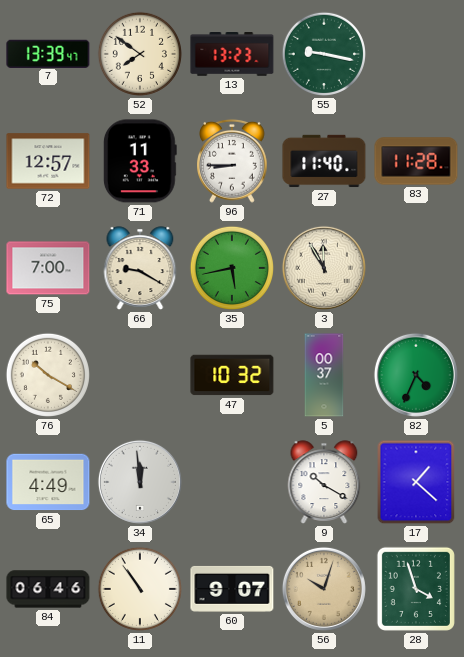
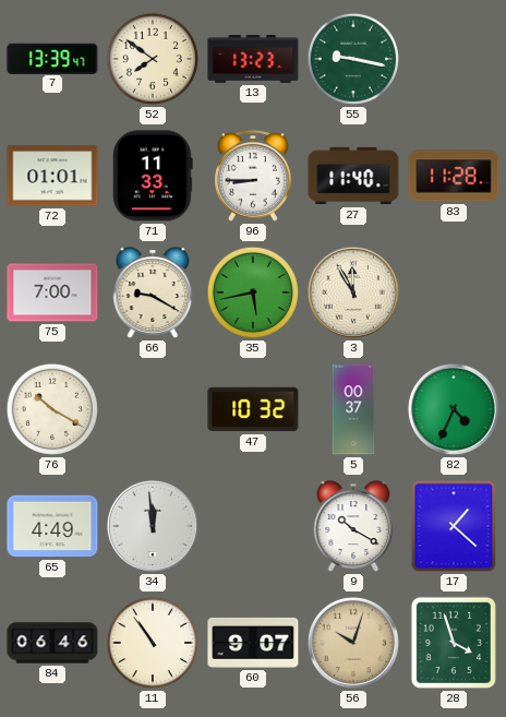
72: 12:57 -> 01:01 (52, 176)
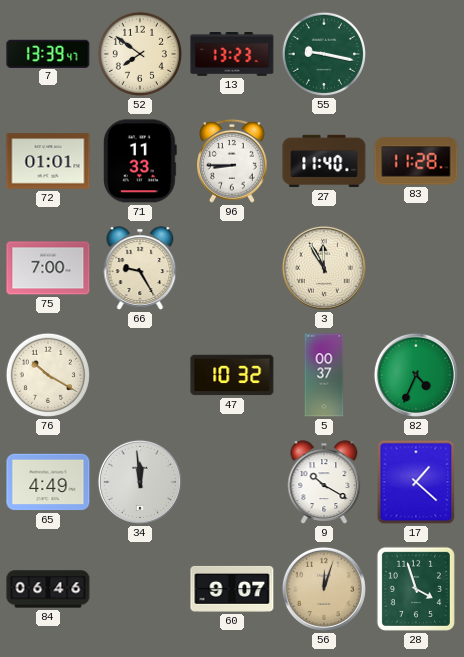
66: 9:20 -> 9:25 (140, 268)
35: 5:43 -> none (253, 292)
11: 10:54 -> none (153, 643)
56: 10:03 -> 12:03 (324, 589)
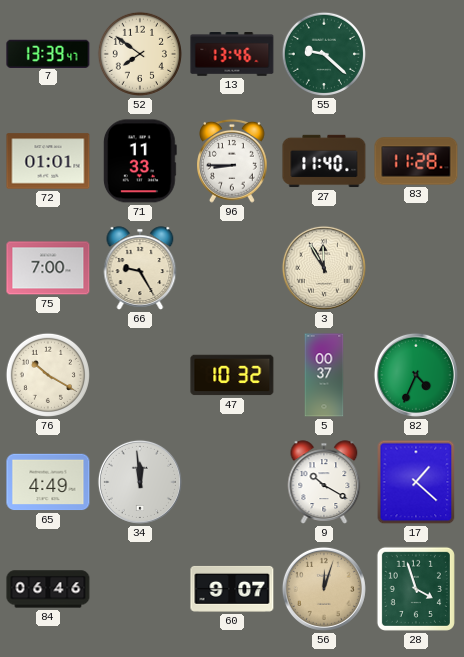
13: 13:23 -> 13:46 (232, 55)
55: 9:17 -> 9:22 (324, 54)
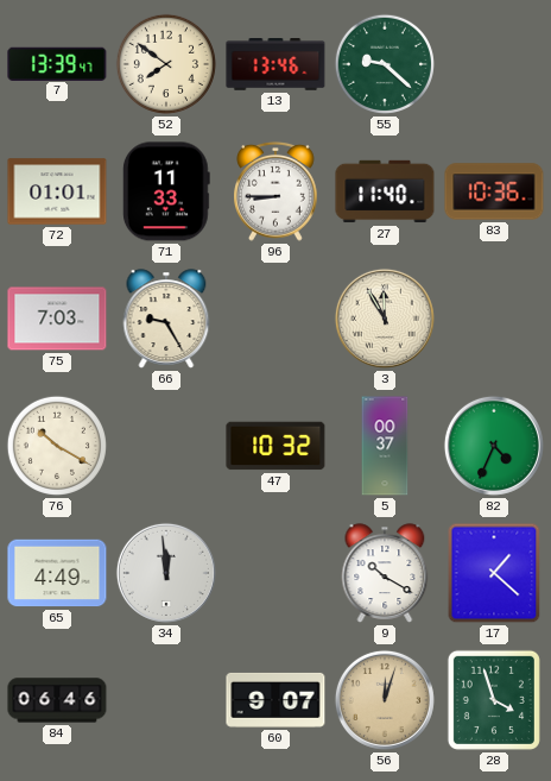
83: 11:28 -> 10:36 (494, 191)
75: 7:00 -> 7:03 (57, 319)
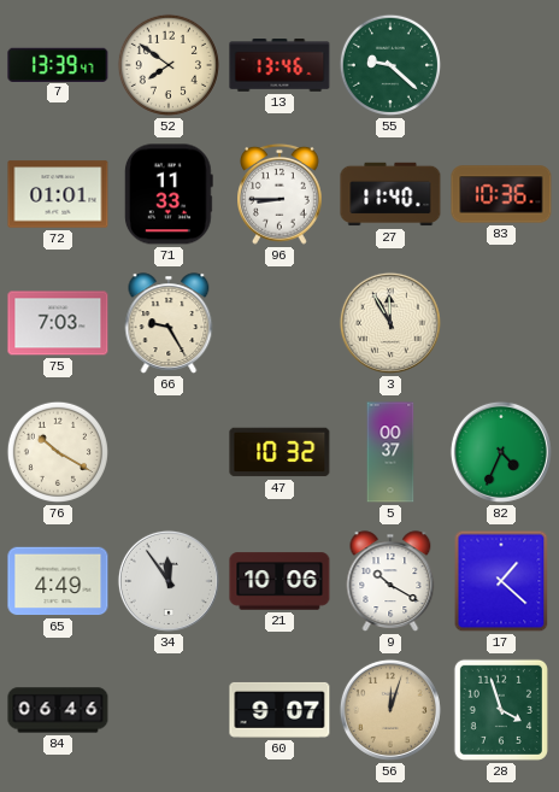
34: 11:59 -> 11:54 (169, 581)
21: none -> 10:06 (279, 581)
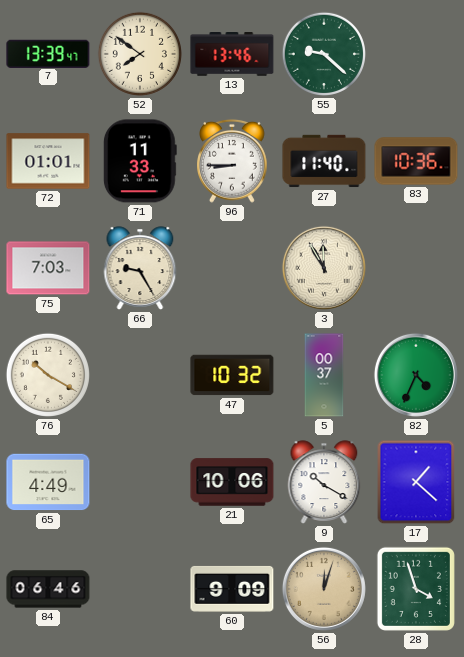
34: 11:54 -> none (169, 581)
60: 9:07 -> 9:09 (232, 589)
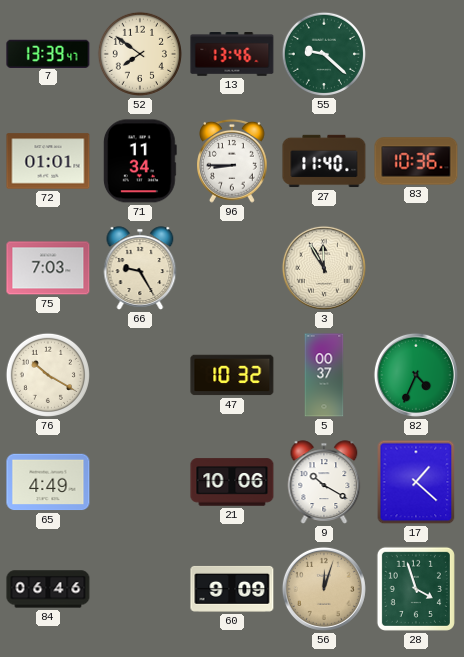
71: 11:33 -> 11:34 (140, 161)
